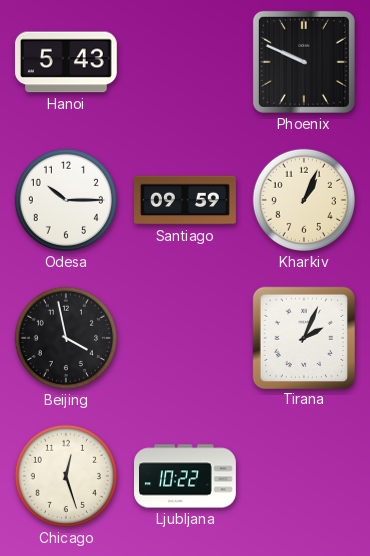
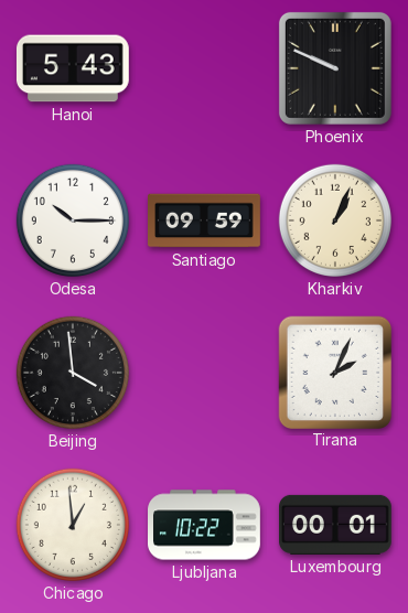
Beijing: 3:58 -> 3:59 (73, 373)
Chicago: 12:27 -> 12:59 (73, 525)
Luxembourg: none -> 00:01 (336, 525)
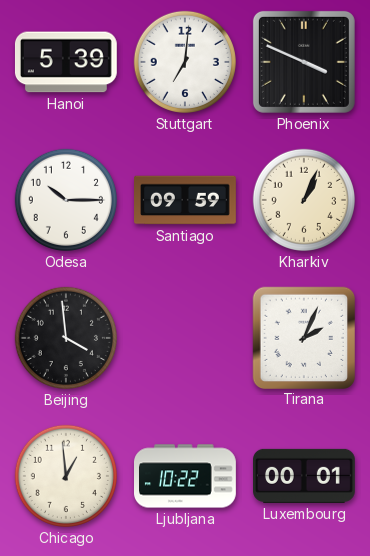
Hanoi: 5:43 -> 5:39 (66, 62)
Stuttgart: none -> 7:01 (185, 62)
Phoenix: 9:49 -> 3:49 (304, 62)
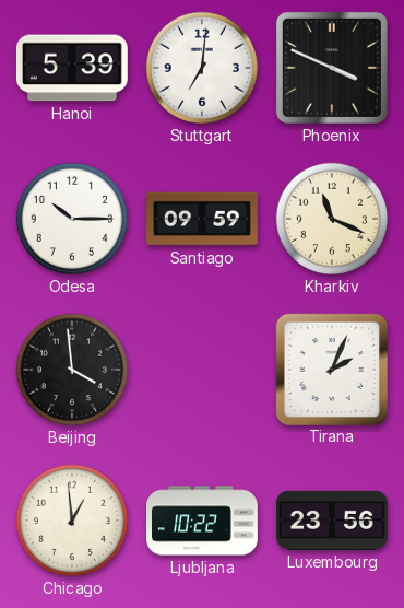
Kharkiv: 1:04 -> 11:19 (332, 219)
Luxembourg: 00:01 -> 23:56 (333, 521)
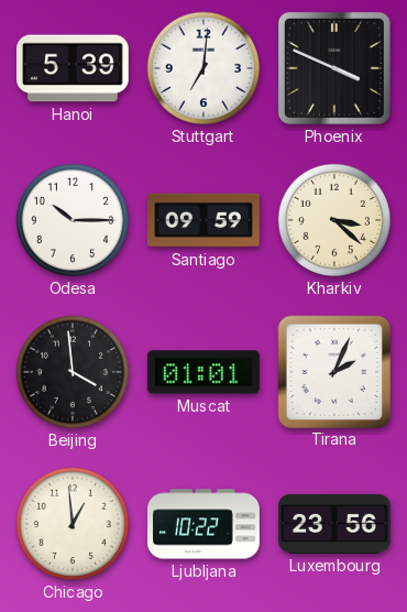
Kharkiv: 11:19 -> 3:22 (334, 220)
Muscat: none -> 01:01 (204, 372)
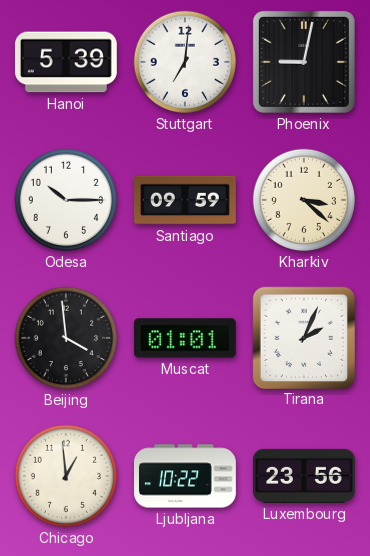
Phoenix: 3:49 -> 9:02 (304, 62)
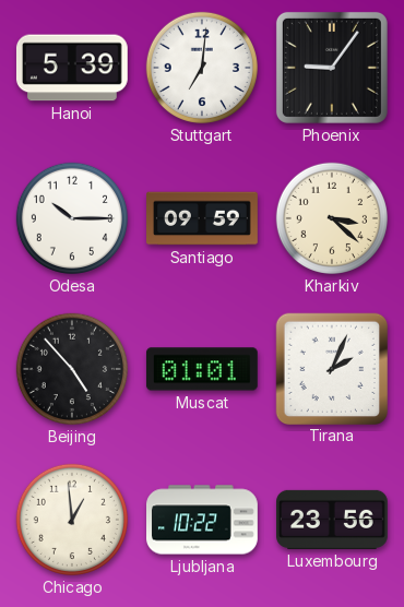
Phoenix: 9:02 -> 9:06 (332, 68)
Beijing: 3:59 -> 4:53 (72, 369)
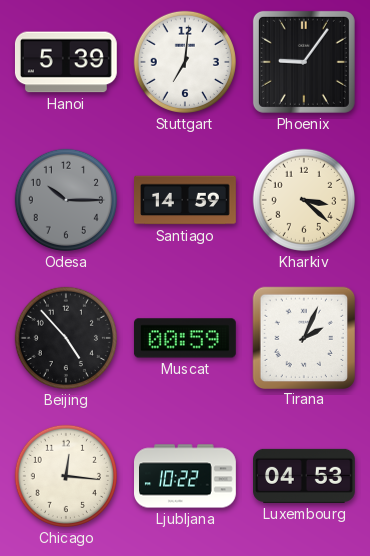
Odesa dial: white -> grey (66, 200)
Santiago: 09:59 -> 14:59 (186, 200)
Muscat: 01:01 -> 00:59 (185, 338)
Chicago: 12:59 -> 12:16 (66, 476)
Luxembourg: 23:56 -> 04:53 (305, 476)
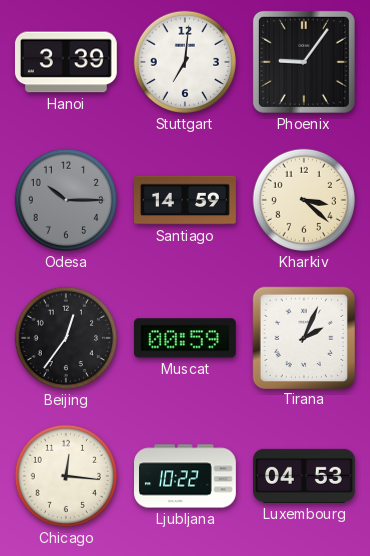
Hanoi: 5:39 -> 3:39 (66, 62)
Beijing: 4:53 -> 12:36 (66, 338)
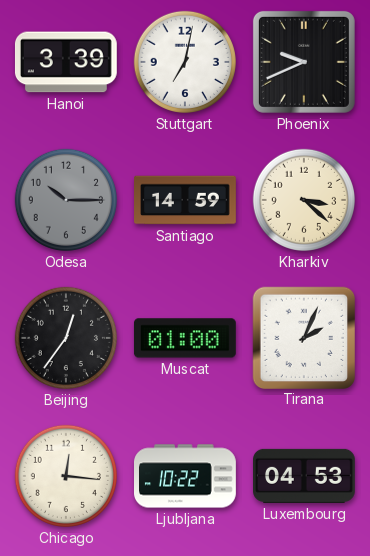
Stuttgart: 7:01 -> 7:02 (185, 62)
Phoenix: 9:06 -> 9:41 (304, 62)
Muscat: 00:59 -> 01:00 (185, 338)
